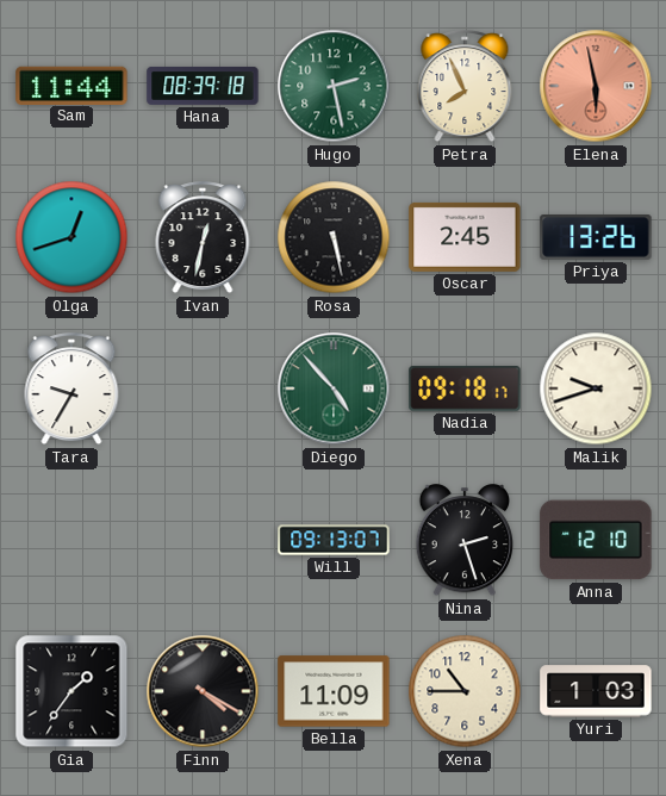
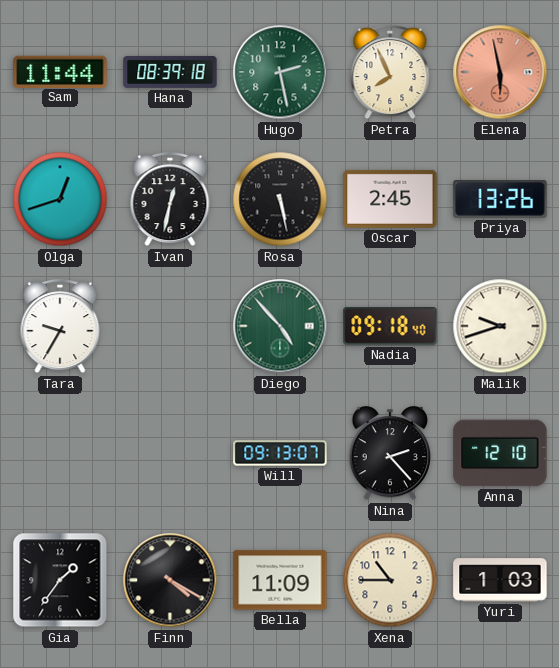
Nadia: 09:18:17 -> 09:18:40 (390, 326)
Nina: 2:27 -> 2:23 (390, 454)
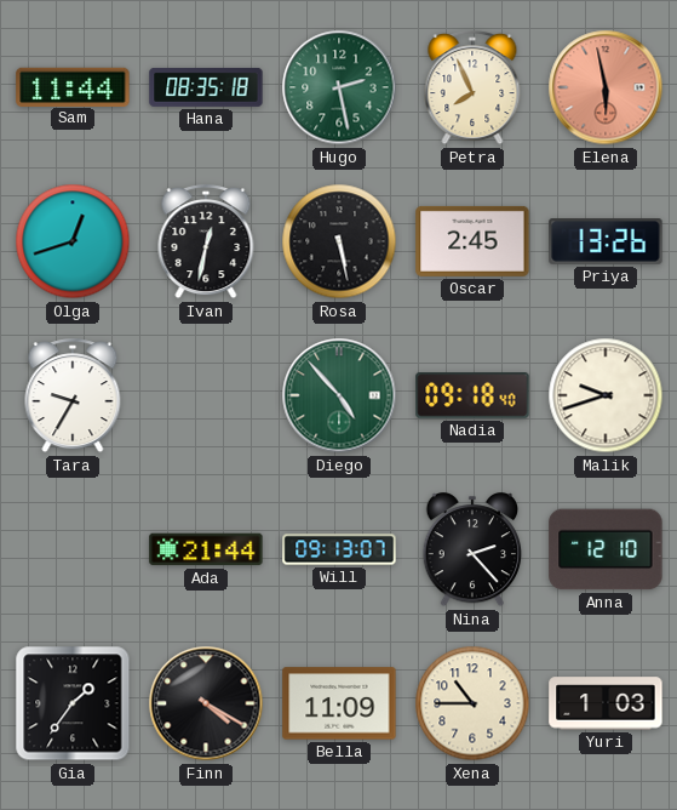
Hana: 08:39 -> 08:35 (206, 87)
Ada: none -> 21:44 (206, 549)
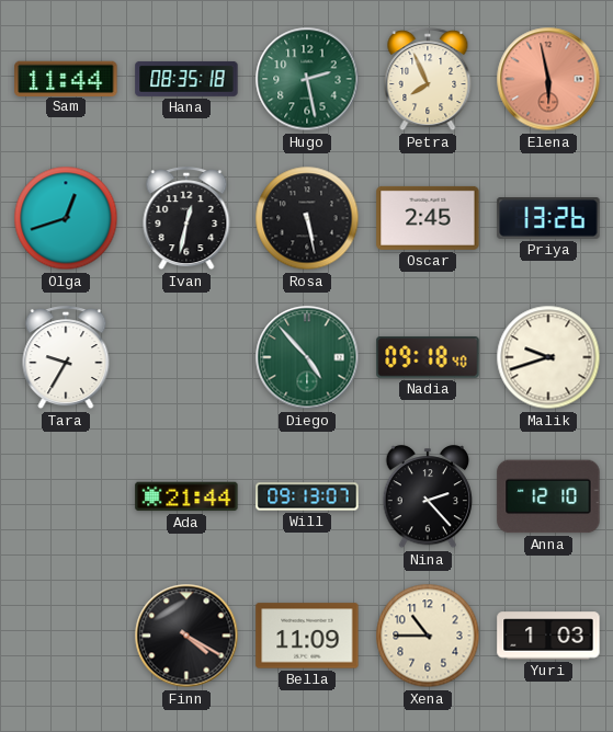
Gia: 1:36 -> none (73, 703)
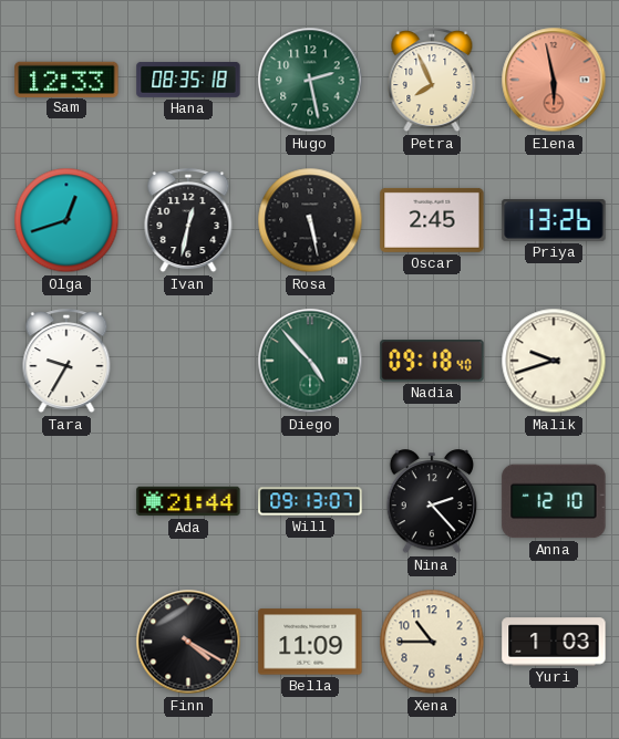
Sam: 11:44 -> 12:33 (66, 79)
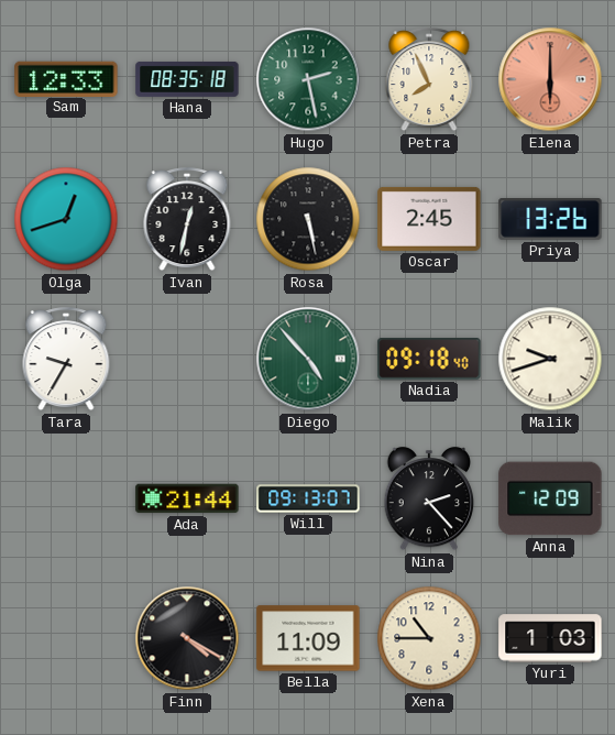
Elena: 5:58 -> 6:00 (550, 79)
Anna: 12:10 -> 12:09 (550, 498)
